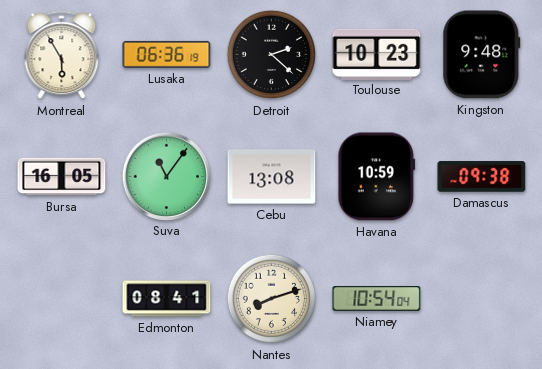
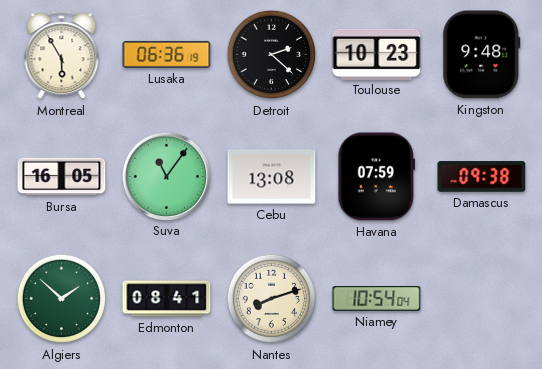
Havana: 10:59 -> 07:59 (377, 177)
Algiers: none -> 1:52 (62, 299)
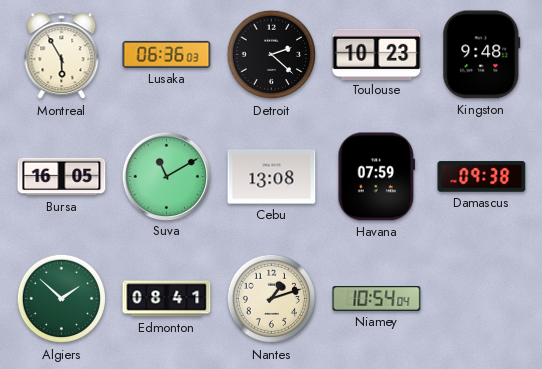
Lusaka: 06:36:19 -> 06:36:03 (167, 54)
Suva: 11:06 -> 11:10 (166, 176)
Nantes: 8:12 -> 1:12 (272, 299)
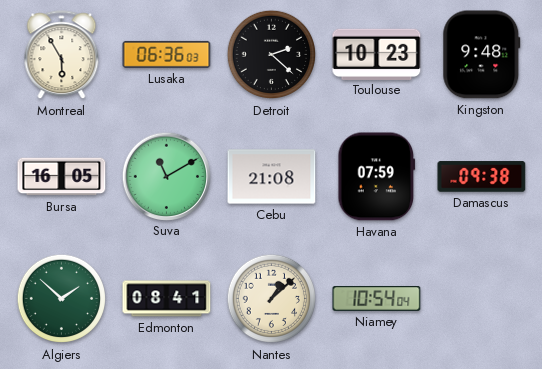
Cebu: 13:08 -> 21:08 (272, 177)
Nantes: 1:12 -> 1:08 (272, 299)
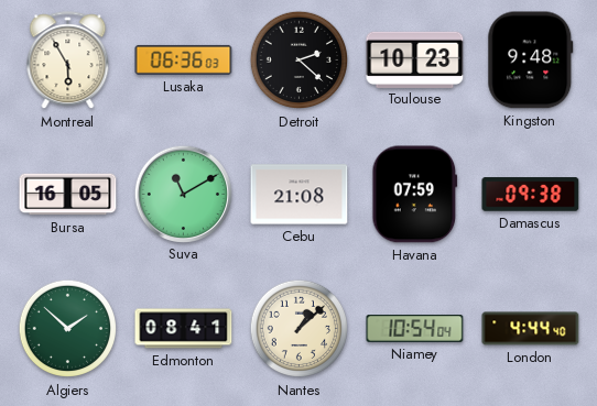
London: none -> 4:44 (531, 329)
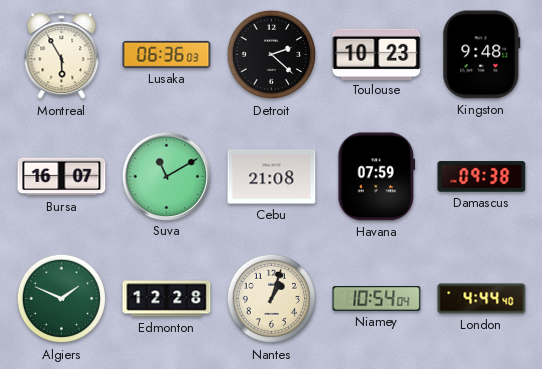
Bursa: 16:05 -> 16:07 (62, 177)
Algiers: 1:52 -> 1:49 (62, 299)
Edmonton: 08:41 -> 12:28 (167, 299)
Nantes: 1:08 -> 1:03 (272, 299)
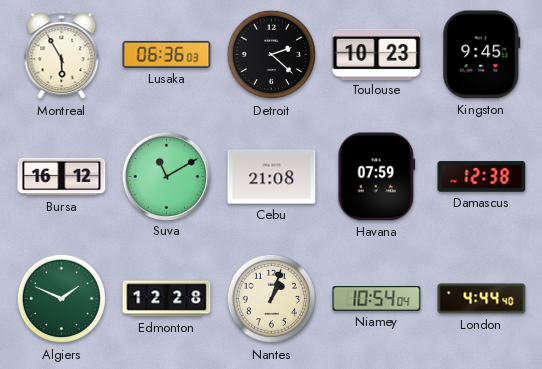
Kingston: 9:48 -> 9:45 (482, 55)
Bursa: 16:07 -> 16:12 (62, 177)
Damascus: 09:38 -> 12:38 (482, 177)
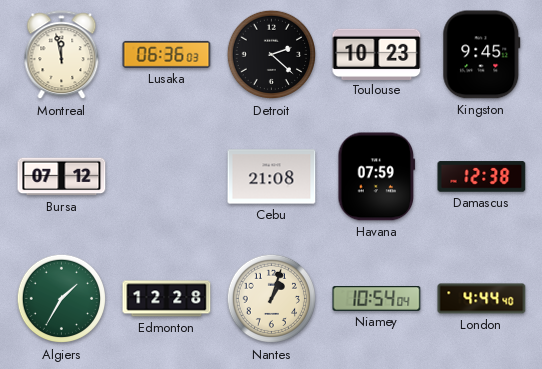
Montreal: 5:55 -> 11:58 (62, 55)
Bursa: 16:12 -> 07:12 (62, 177)
Suva: 11:10 -> none (166, 176)
Algiers: 1:49 -> 1:35 (62, 299)
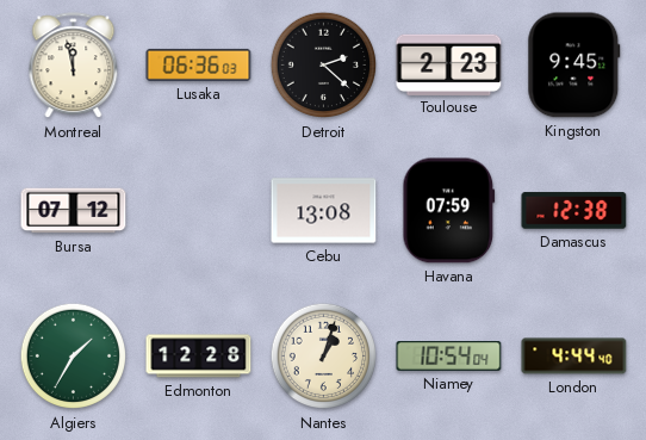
Toulouse: 10:23 -> 2:23 (449, 64)
Cebu: 21:08 -> 13:08 (324, 211)
